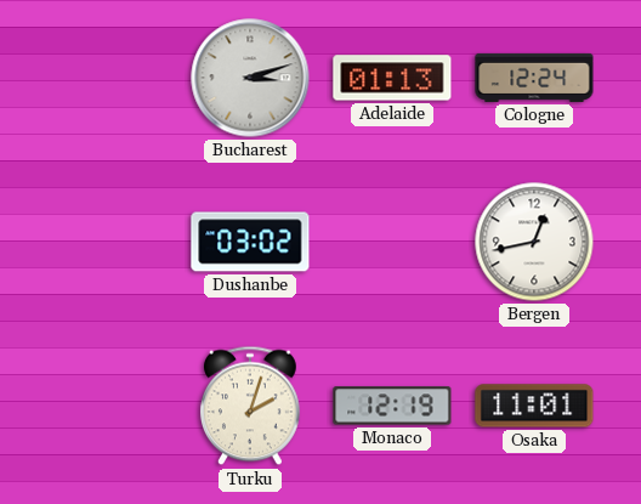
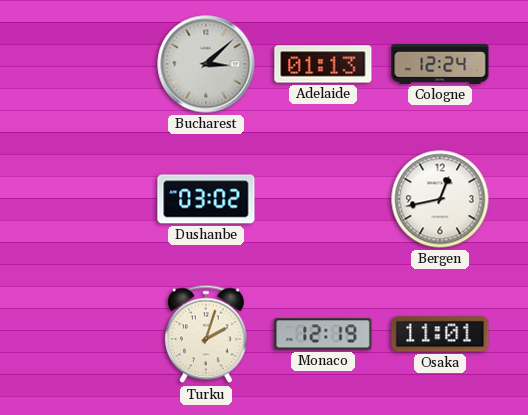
Bucharest: 3:12 -> 3:08 (206, 64)
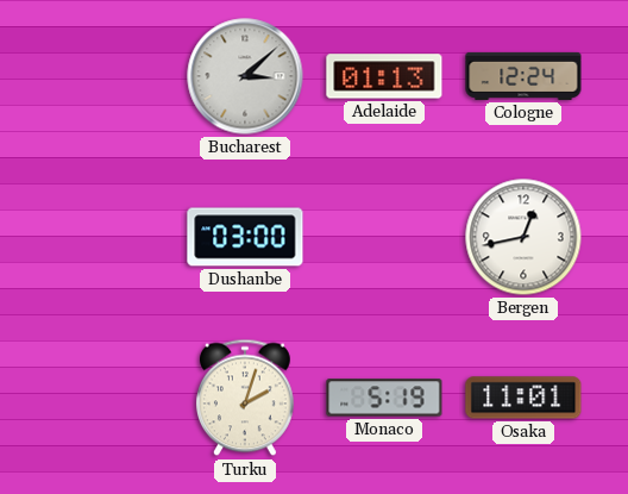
Dushanbe: 03:02 -> 03:00 (245, 237)
Monaco: 12:19 -> 5:19 (384, 398)
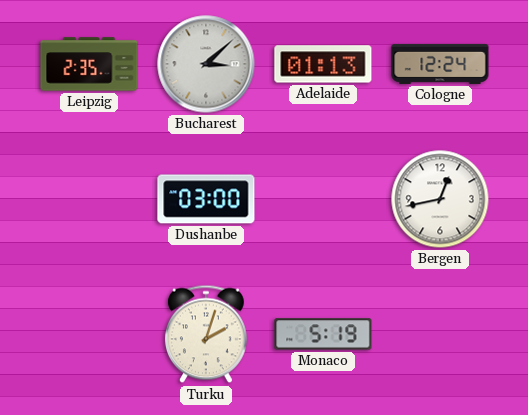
Leipzig: none -> 2:35 (89, 64)
Osaka: 11:01 -> none (523, 398)
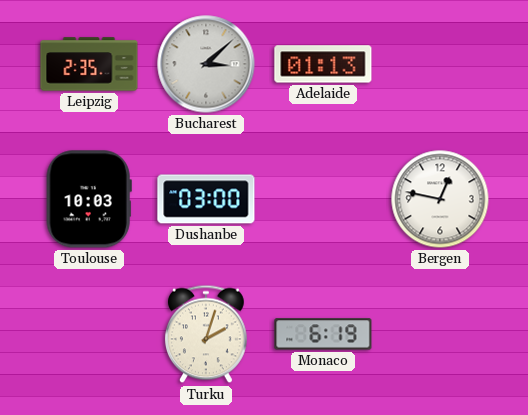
Cologne: 12:24 -> none (440, 64)
Toulouse: none -> 10:03 (89, 199)
Bergen: 12:43 -> 12:47 (440, 199)
Monaco: 5:19 -> 6:19 (323, 334)
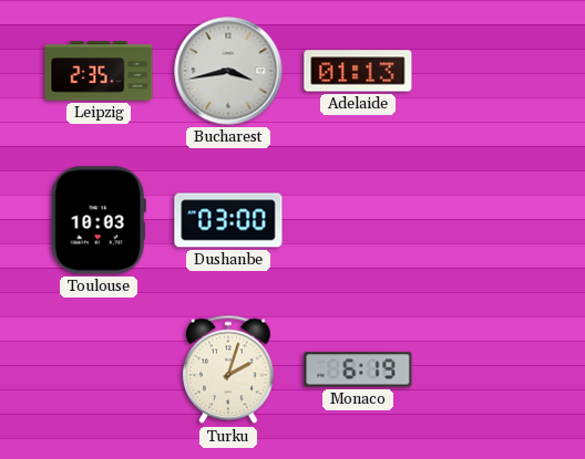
Bucharest: 3:08 -> 3:43 (228, 71)
Bergen: 12:47 -> none (440, 199)
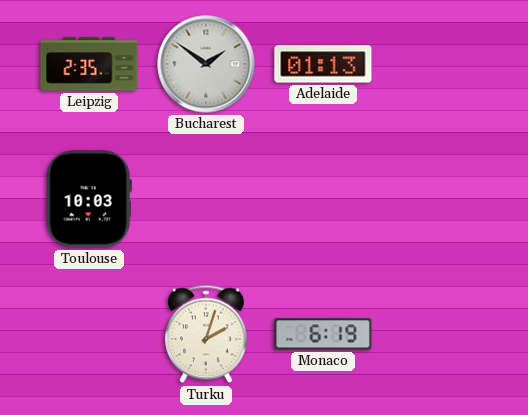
Bucharest: 3:43 -> 1:51 (206, 64)
Dushanbe: 03:00 -> none (228, 220)
